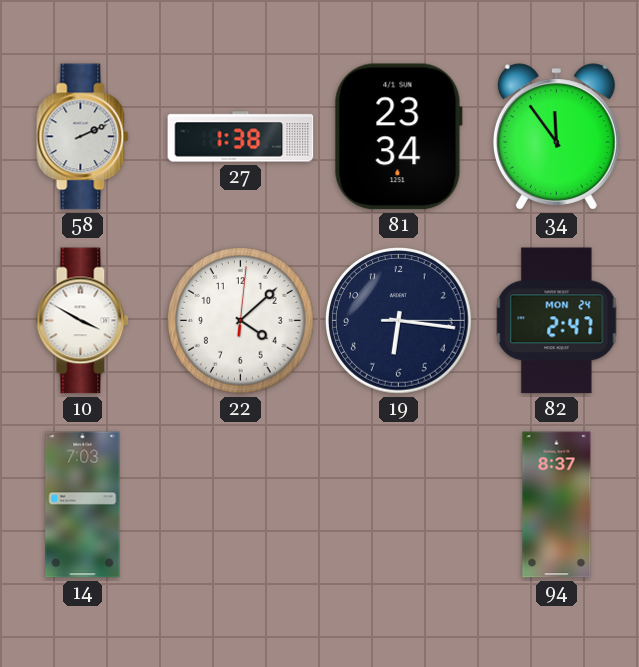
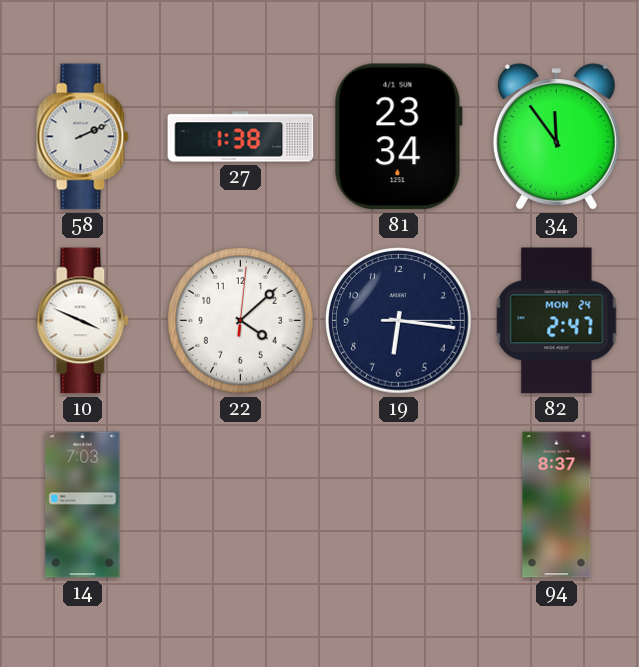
10: 3:50 -> 3:49 (83, 321)
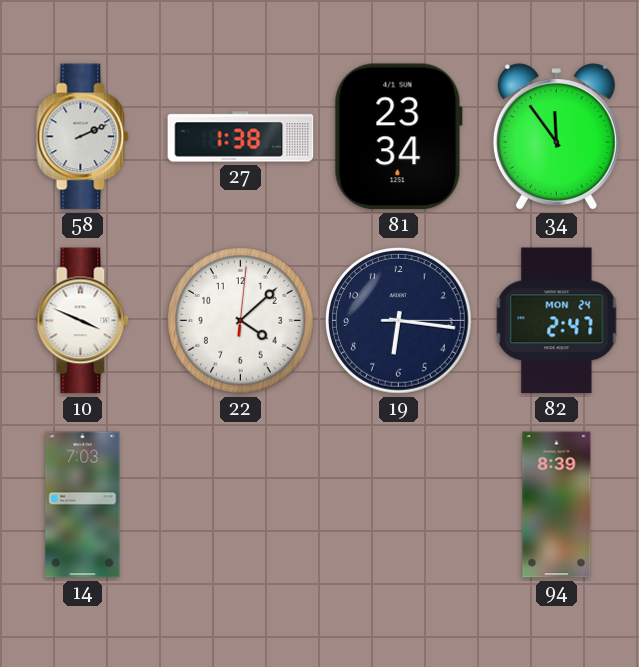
94: 8:37 -> 8:39 (557, 505)
